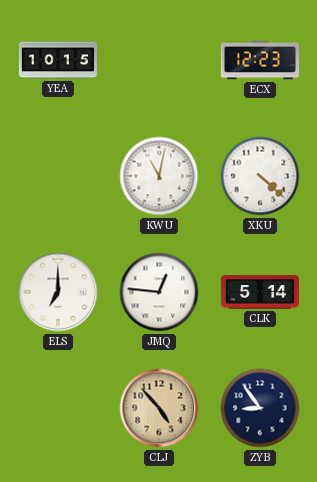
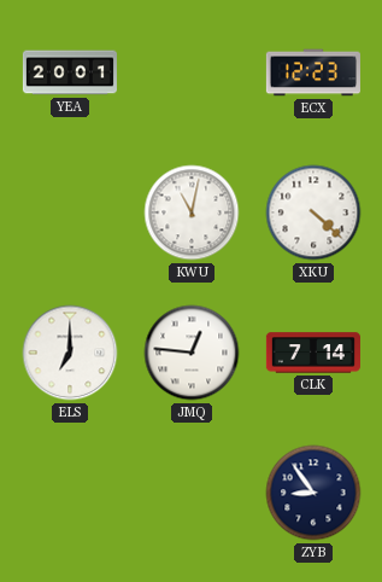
YEA: 10:15 -> 20:01 (70, 72)
CLK: 5:14 -> 7:14 (313, 353)
CLJ: 4:53 -> none (159, 408)
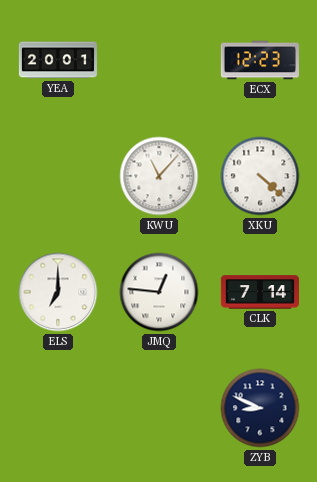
KWU: 11:02 -> 11:07 (159, 176)
ZYB: 8:54 -> 8:49 (260, 408)
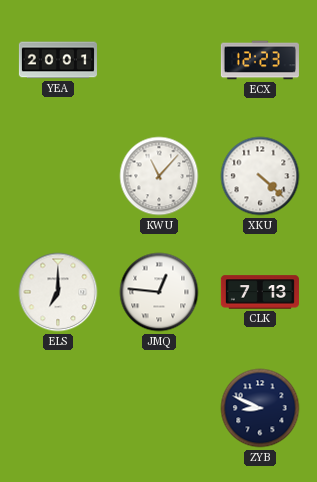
CLK: 7:14 -> 7:13 (260, 292)
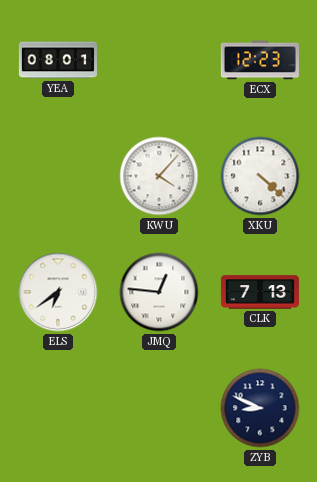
YEA: 20:01 -> 08:01 (58, 60)
KWU: 11:07 -> 4:07 (159, 176)
ELS: 7:00 -> 6:39 (58, 292)
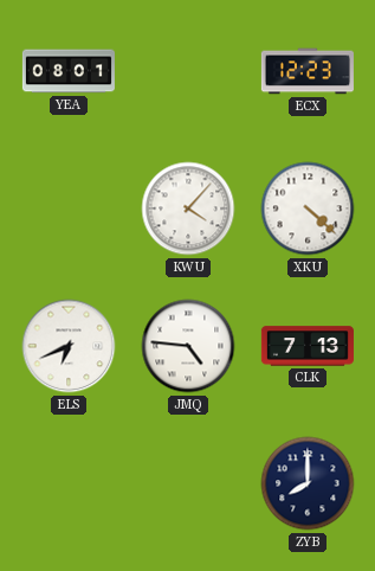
ELS: 6:39 -> 6:41 (69, 346)
JMQ: 12:46 -> 4:46 (188, 346)
ZYB: 8:49 -> 8:00 (308, 483)
